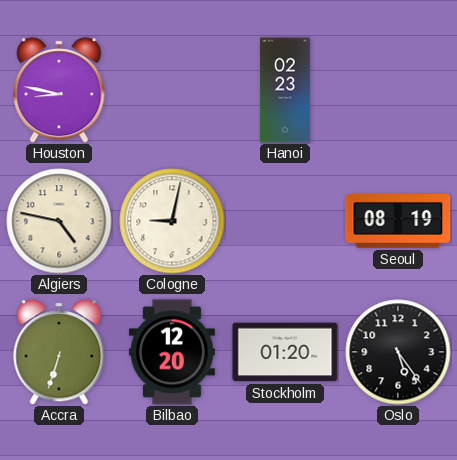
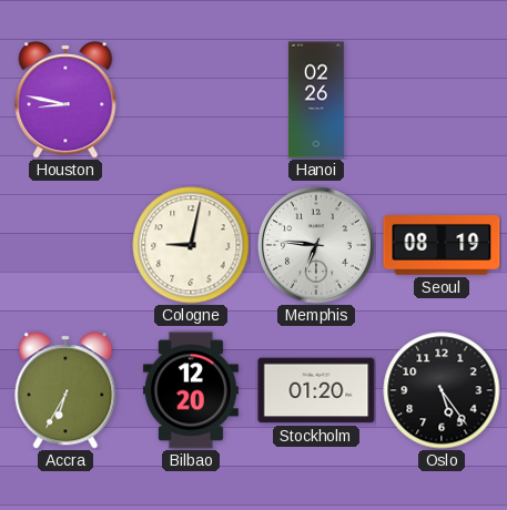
Hanoi: 02:23 -> 02:26 (316, 100)
Algiers: 4:47 -> none (59, 221)
Memphis: none -> 6:46 (316, 245)
Accra: 6:33 -> 6:35 (65, 390)
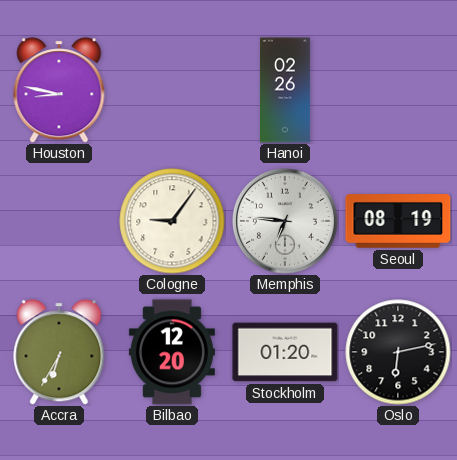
Cologne: 9:02 -> 9:06 (172, 221)
Oslo: 5:24 -> 6:13 (398, 352)
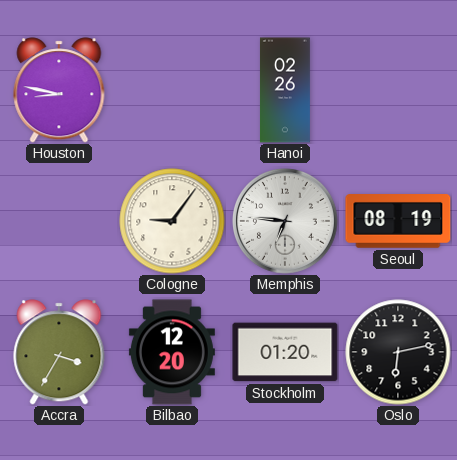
Accra: 6:35 -> 3:35 (59, 352)
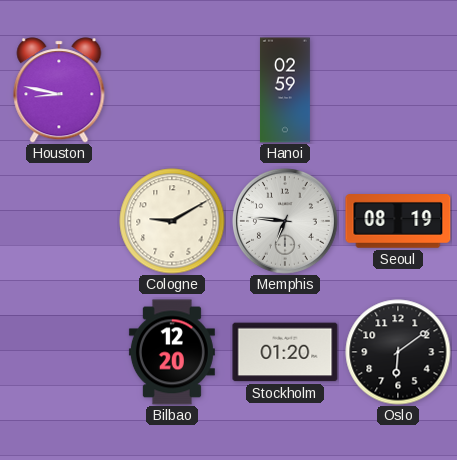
Hanoi: 02:26 -> 02:59 (285, 90)
Cologne: 9:06 -> 9:10 (172, 221)
Accra: 3:35 -> none (59, 352)
Oslo: 6:13 -> 6:09 (398, 352)
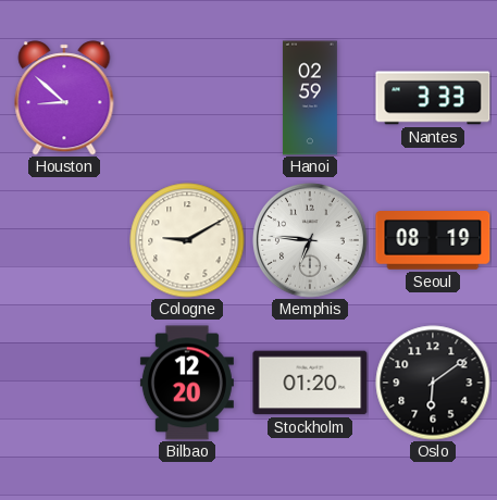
Houston: 8:47 -> 8:52 (64, 98)
Nantes: none -> 3:33 (433, 98)
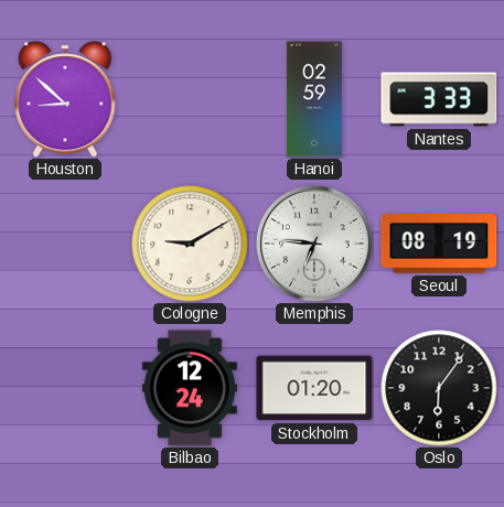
Bilbao: 12:20 -> 12:24 (190, 388)
Oslo: 6:09 -> 6:06 (439, 388)
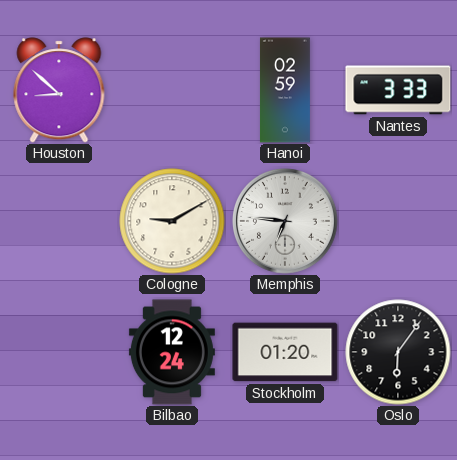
Seoul: 08:19 -> none (439, 245)
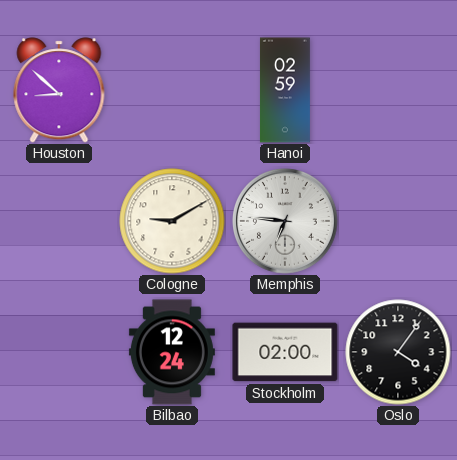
Nantes: 3:33 -> none (398, 90)
Stockholm: 01:20 -> 02:00 (285, 352)
Oslo: 6:06 -> 4:06 (398, 352)
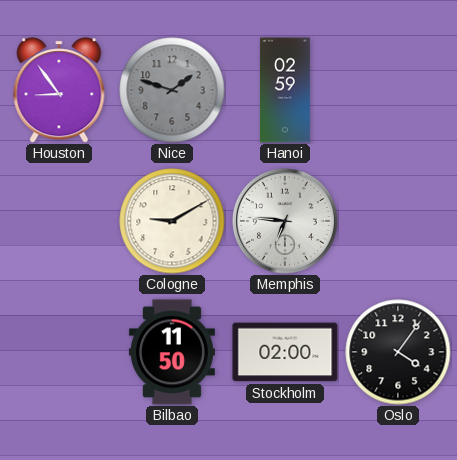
Houston: 8:52 -> 8:54 (59, 90)
Nice: none -> 1:48 (172, 90)
Bilbao: 12:24 -> 11:50 (172, 352)
